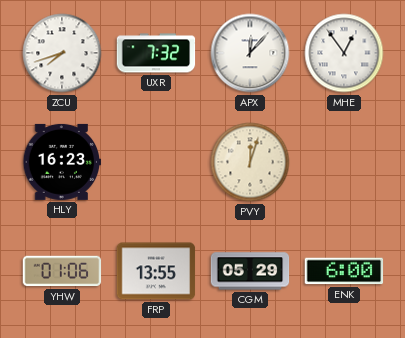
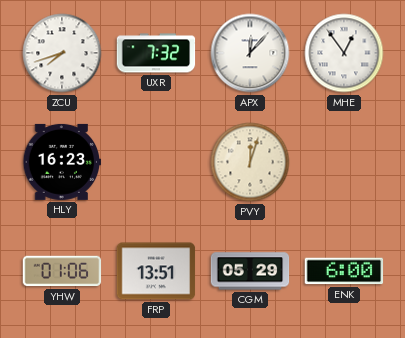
FRP: 13:55 -> 13:51 (156, 271)
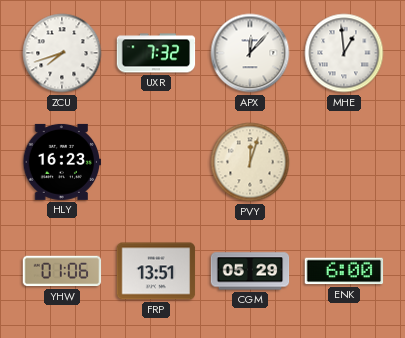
MHE: 12:54 -> 12:59 (344, 53)
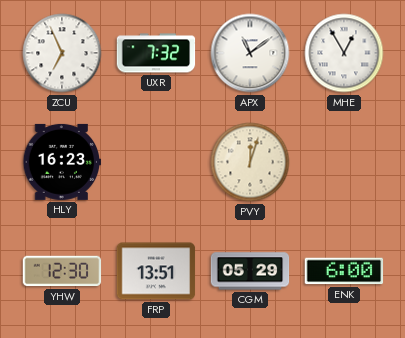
ZCU: 7:42 -> 6:56 (62, 53)
APX: 12:07 -> 11:09 (250, 53)
MHE: 12:59 -> 12:55 (344, 53)
YHW: 01:06 -> 12:30 (62, 271)
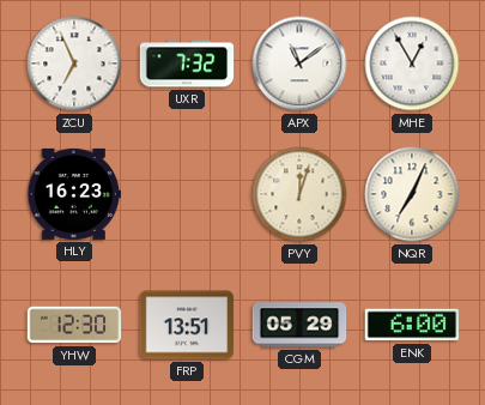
NQR: none -> 7:04 (412, 194)
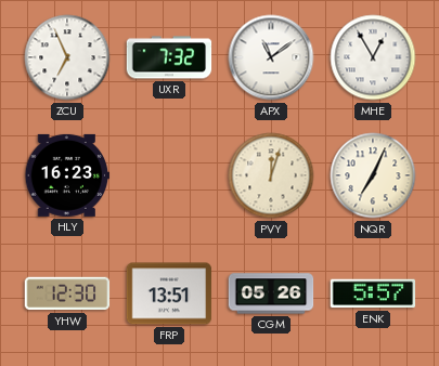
CGM: 05:29 -> 05:26 (271, 293)
ENK: 6:00 -> 5:57 (373, 293)
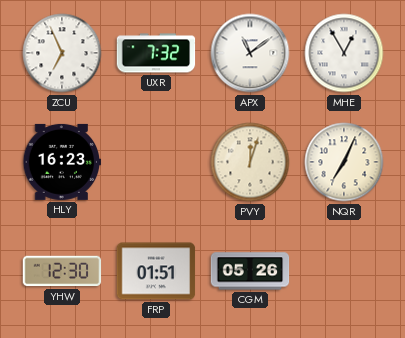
FRP: 13:51 -> 01:51 (156, 271)
ENK: 5:57 -> none (373, 293)
